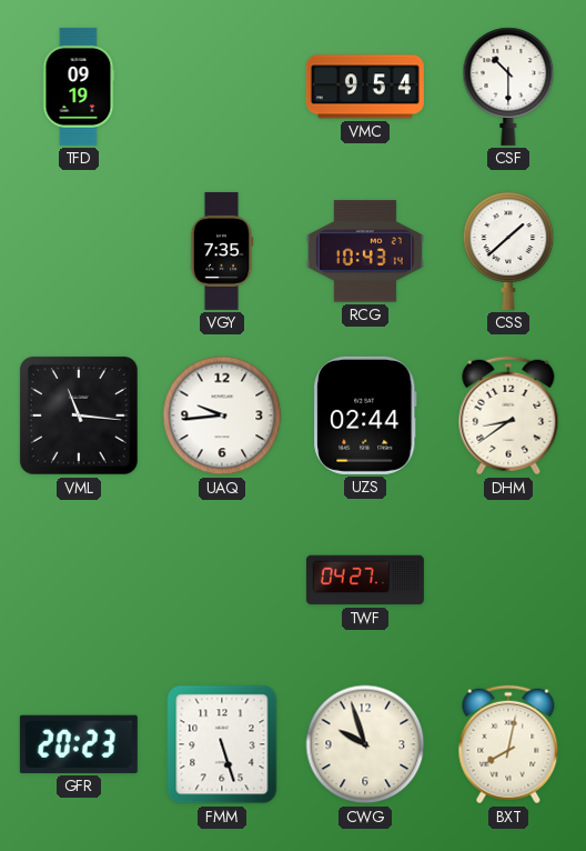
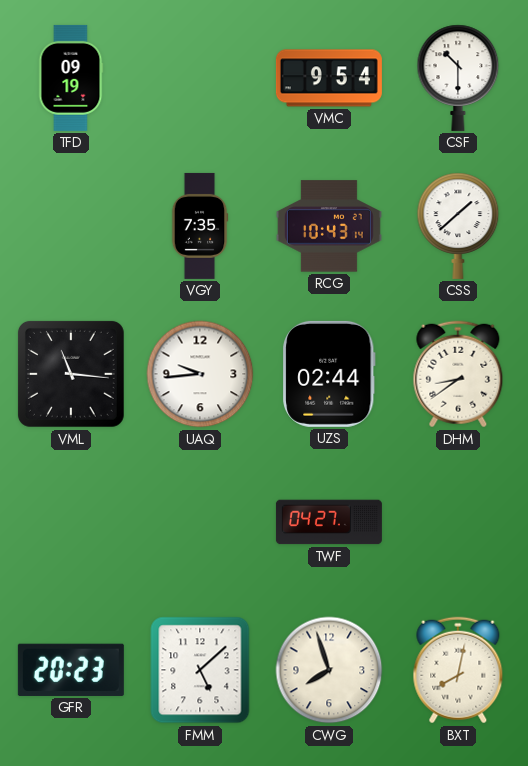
FMM: 5:27 -> 5:08 (200, 670)
CWG: 9:57 -> 7:57 (329, 670)
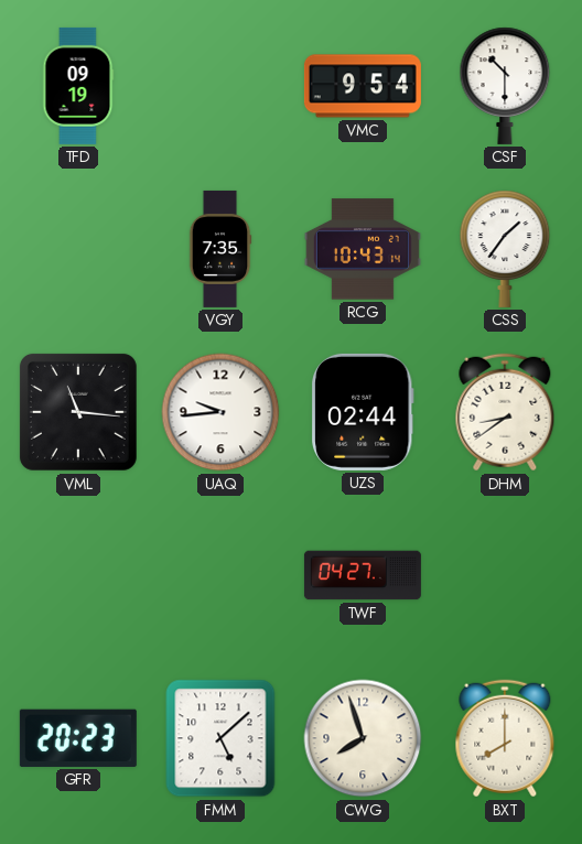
CSS: 1:38 -> 1:36 (505, 249)
BXT: 8:02 -> 8:00 (505, 738)
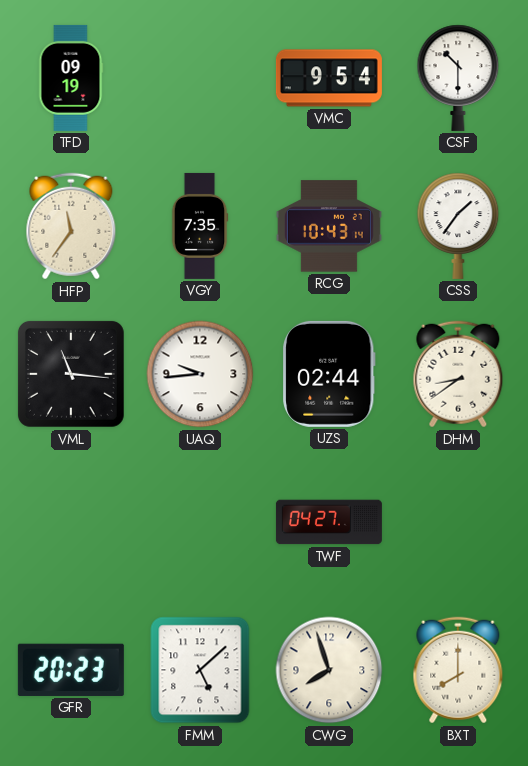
HFP: none -> 11:36 (71, 226)
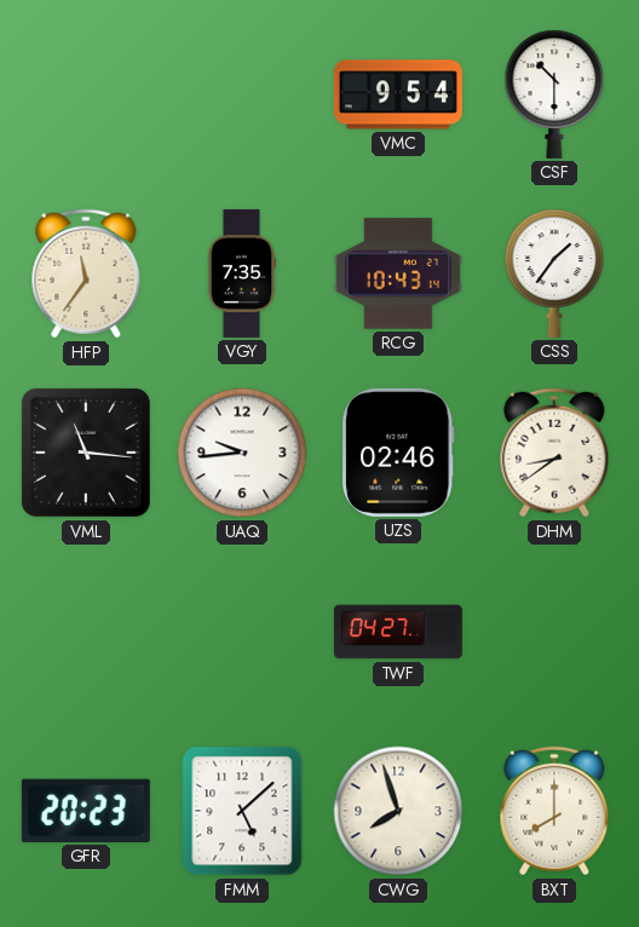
TFD: 09:19 -> none (71, 78)
UZS: 02:44 -> 02:46 (398, 453)
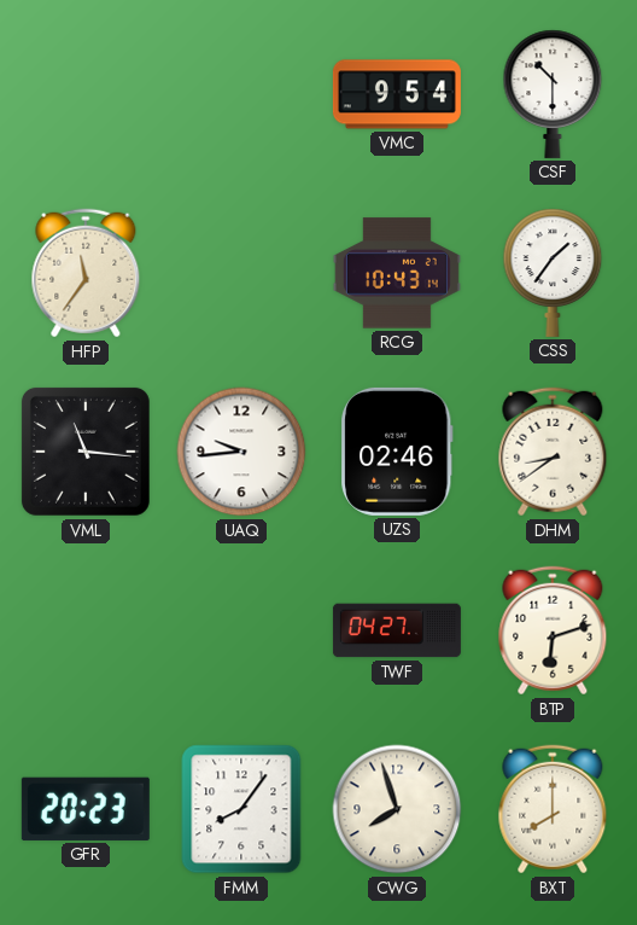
VGY: 7:35 -> none (242, 274)
BTP: none -> 6:12 (553, 630)
FMM: 5:08 -> 8:06 (241, 809)
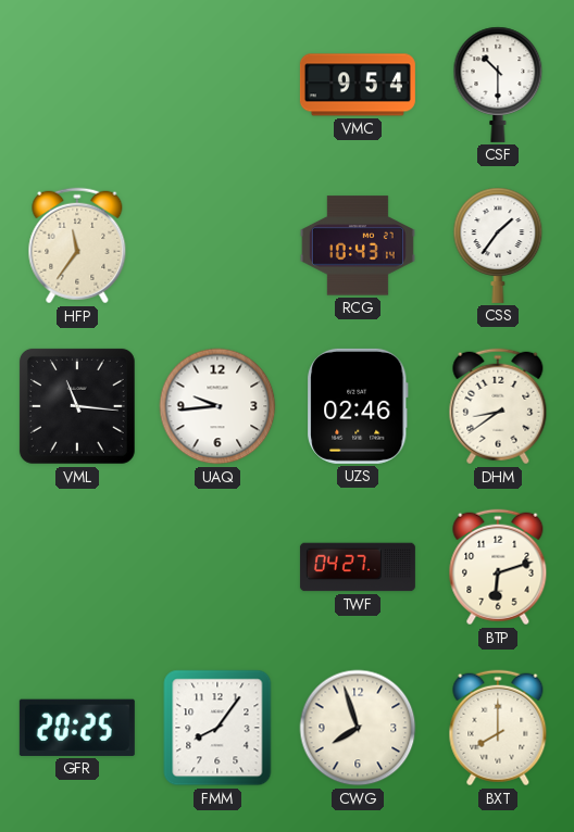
GFR: 20:23 -> 20:25 (77, 728)
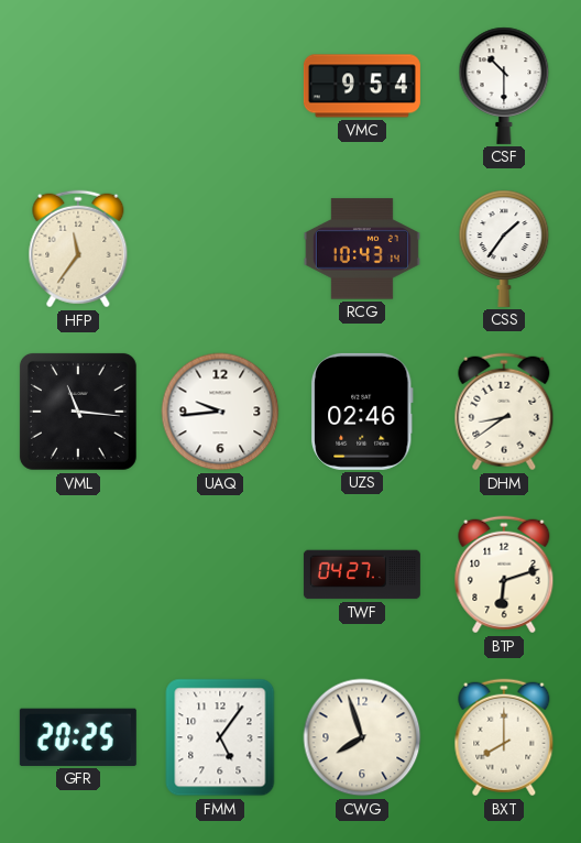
FMM: 8:06 -> 5:06 (220, 737)
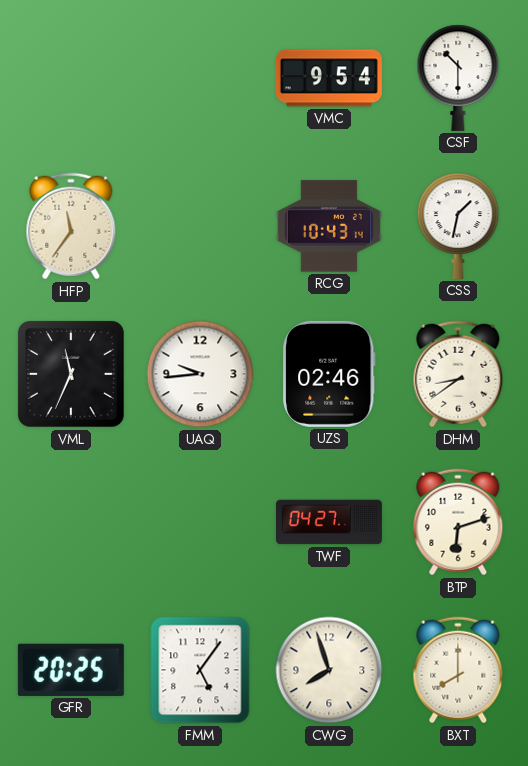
CSS: 1:36 -> 1:32 (458, 226)
VML: 11:16 -> 11:34 (71, 374)
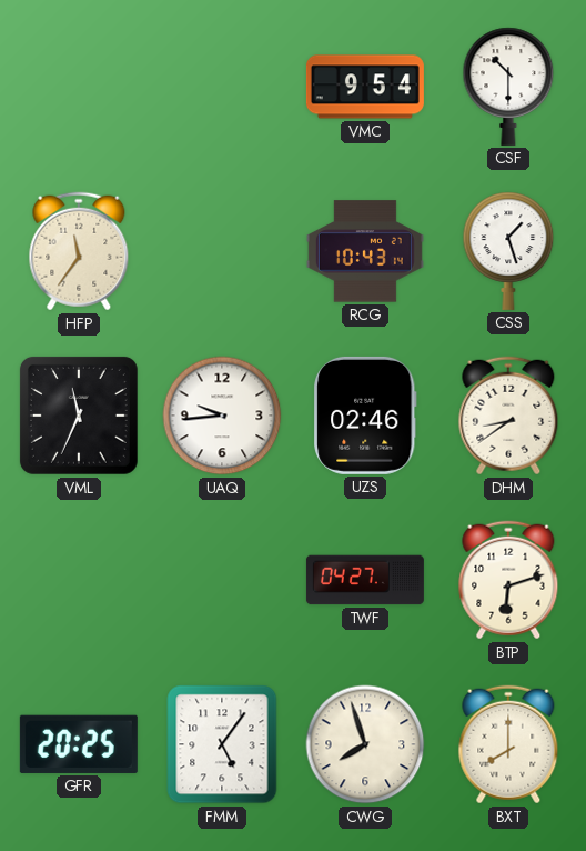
CSS: 1:32 -> 1:27 (508, 251)
